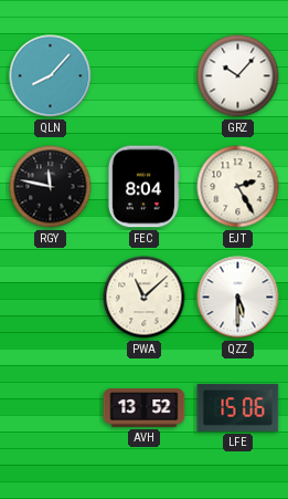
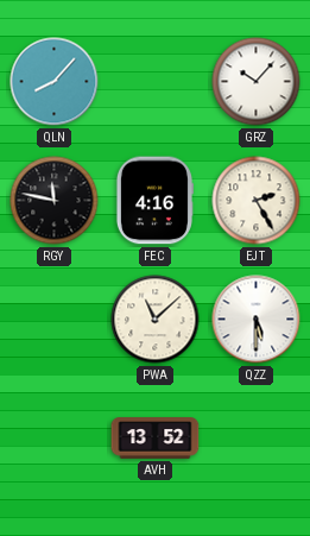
FEC: 8:04 -> 4:16 (154, 201)
LFE: 15:06 -> none (238, 407)
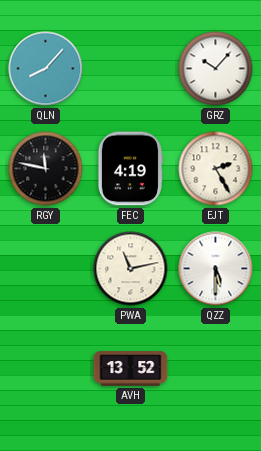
FEC: 4:16 -> 4:19 (130, 169)
PWA: 11:08 -> 11:13 (131, 269)
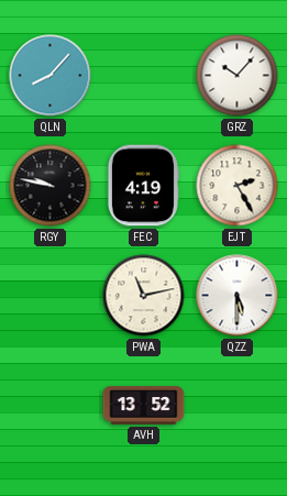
RGY: 11:47 -> 9:47 (51, 186)
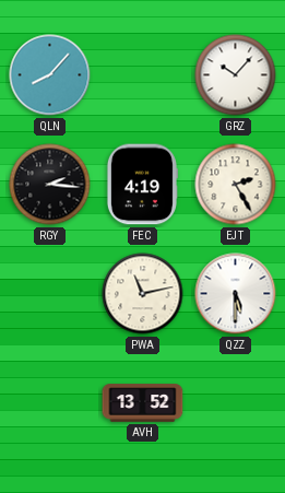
RGY: 9:47 -> 2:16 (50, 185)
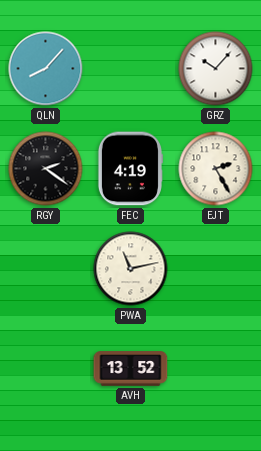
RGY: 2:16 -> 2:21 (46, 169)
QZZ: 5:30 -> none (236, 294)
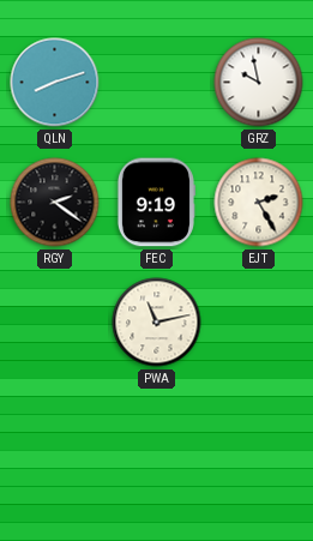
QLN: 8:07 -> 8:12 (55, 83)
GRZ: 10:07 -> 9:58 (259, 83)
FEC: 4:19 -> 9:19 (156, 203)
AVH: 13:52 -> none (131, 369)
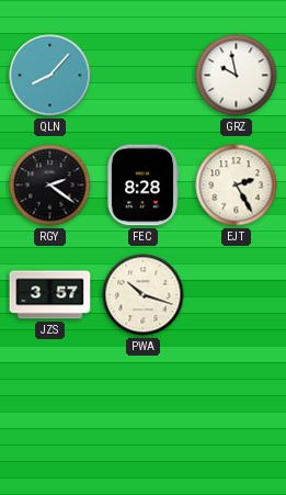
QLN: 8:12 -> 8:07 (50, 76)
FEC: 9:19 -> 8:28 (142, 185)
JZS: none -> 3:57 (50, 295)
PWA: 11:13 -> 10:18 (144, 295)
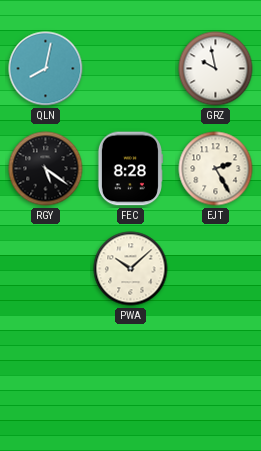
QLN: 8:07 -> 8:02 (46, 69)
RGY: 2:21 -> 5:21 (46, 169)
JZS: 3:57 -> none (50, 295)
PWA: 10:18 -> 10:08 (131, 269)
